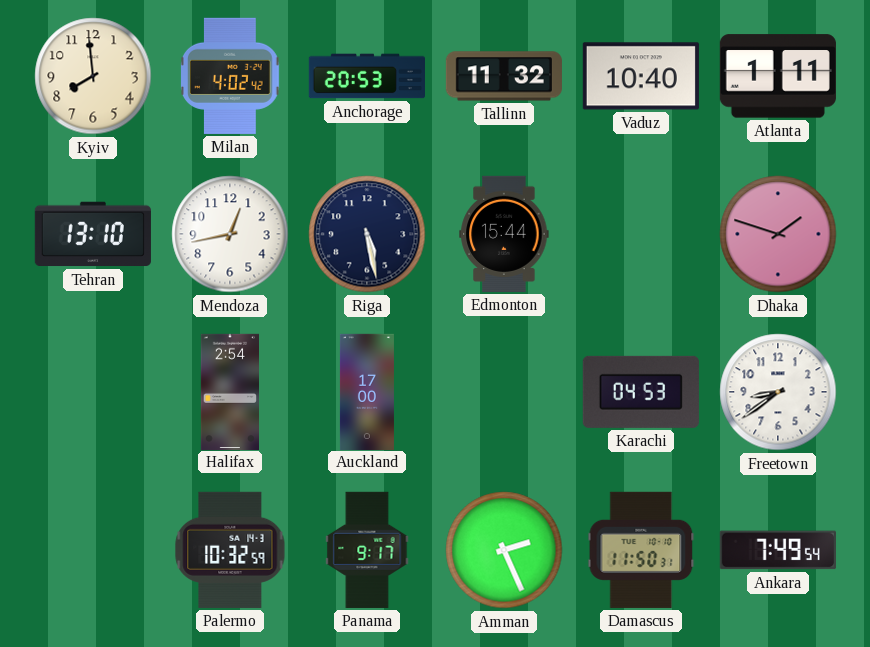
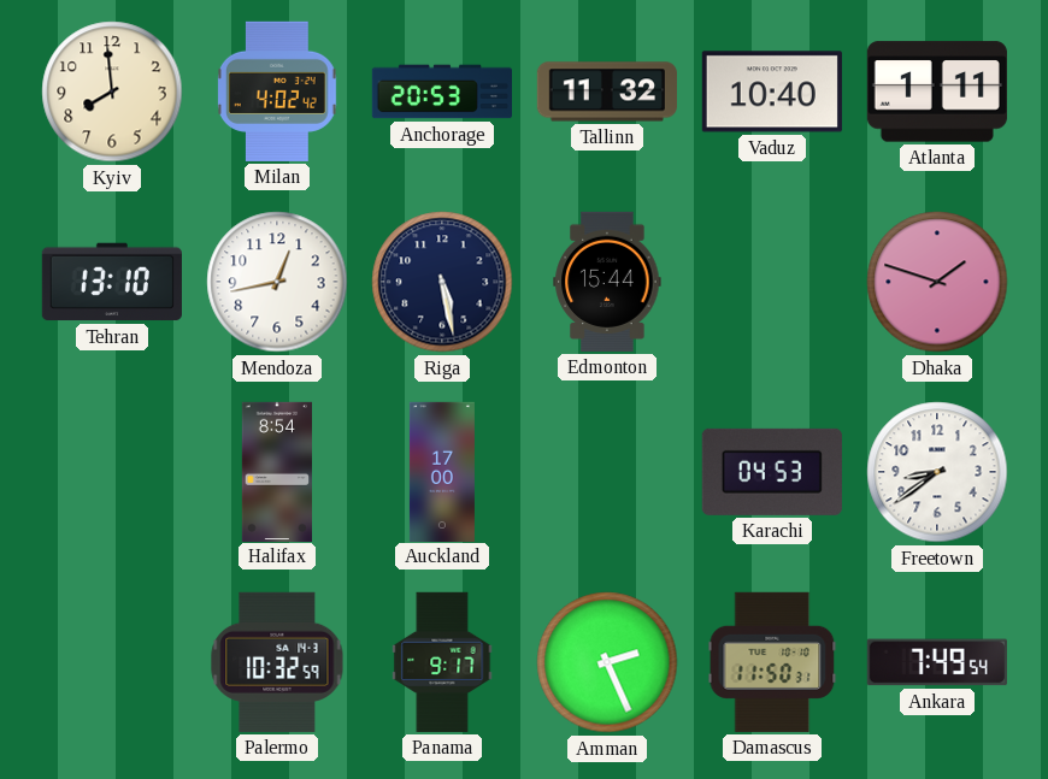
Halifax: 2:54 -> 8:54 (276, 471)
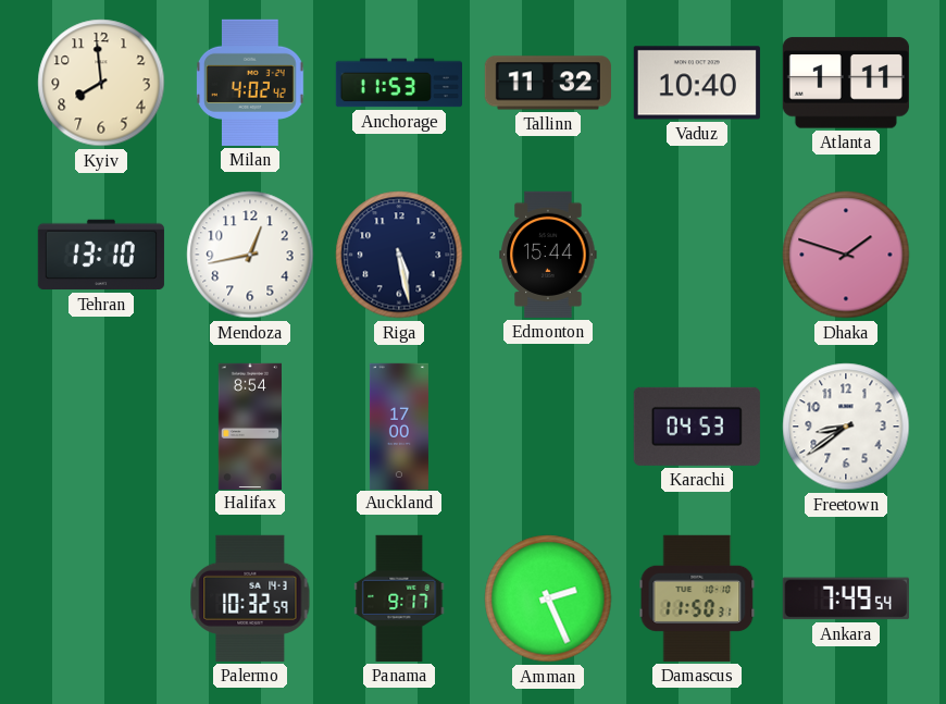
Anchorage: 20:53 -> 11:53 (398, 83)
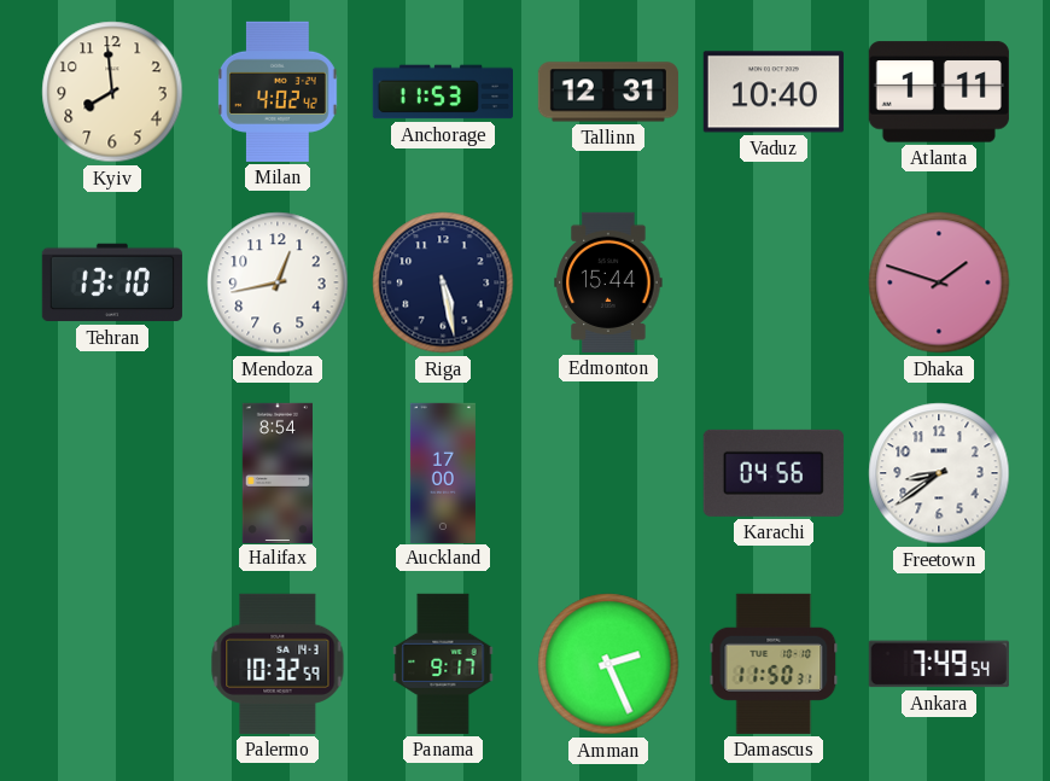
Tallinn: 11:32 -> 12:31 (608, 92)
Karachi: 04:53 -> 04:56 (774, 473)
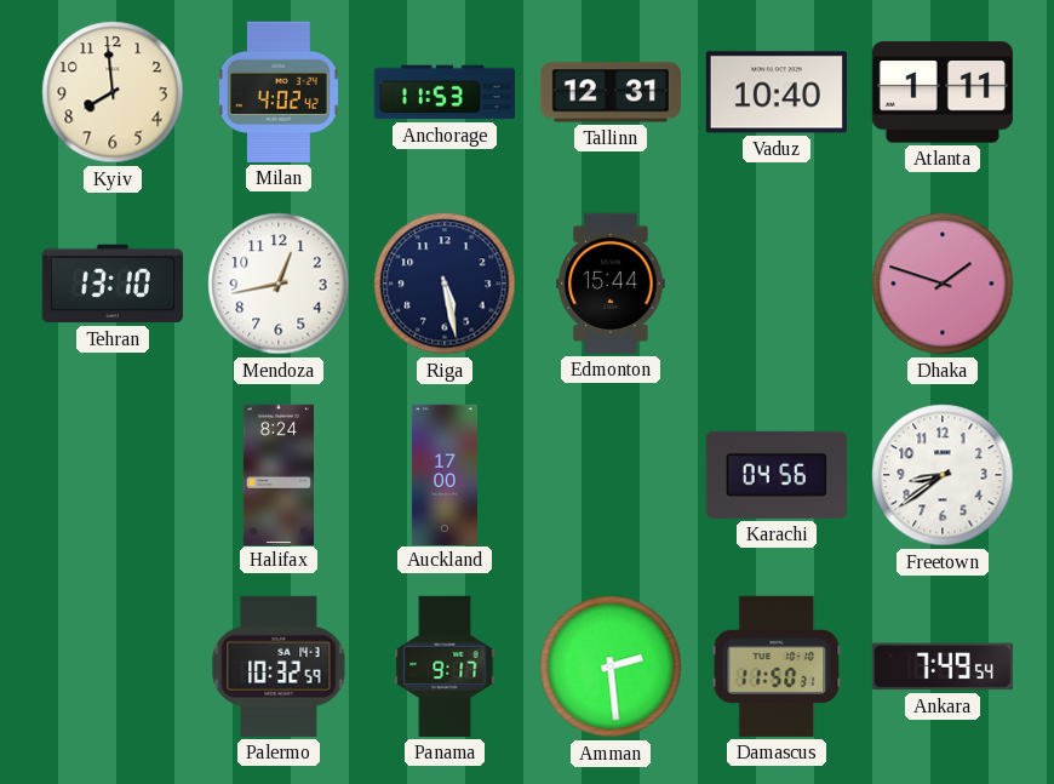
Halifax: 8:54 -> 8:24 (277, 474)
Amman: 2:26 -> 2:29 (611, 666)
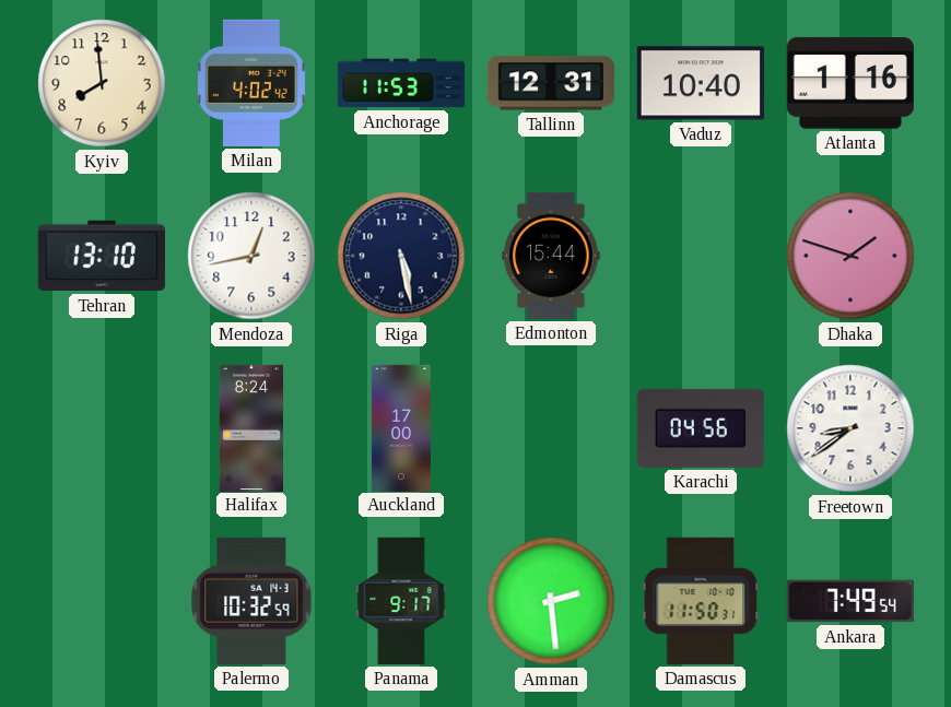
Atlanta: 1:11 -> 1:16 (850, 83)
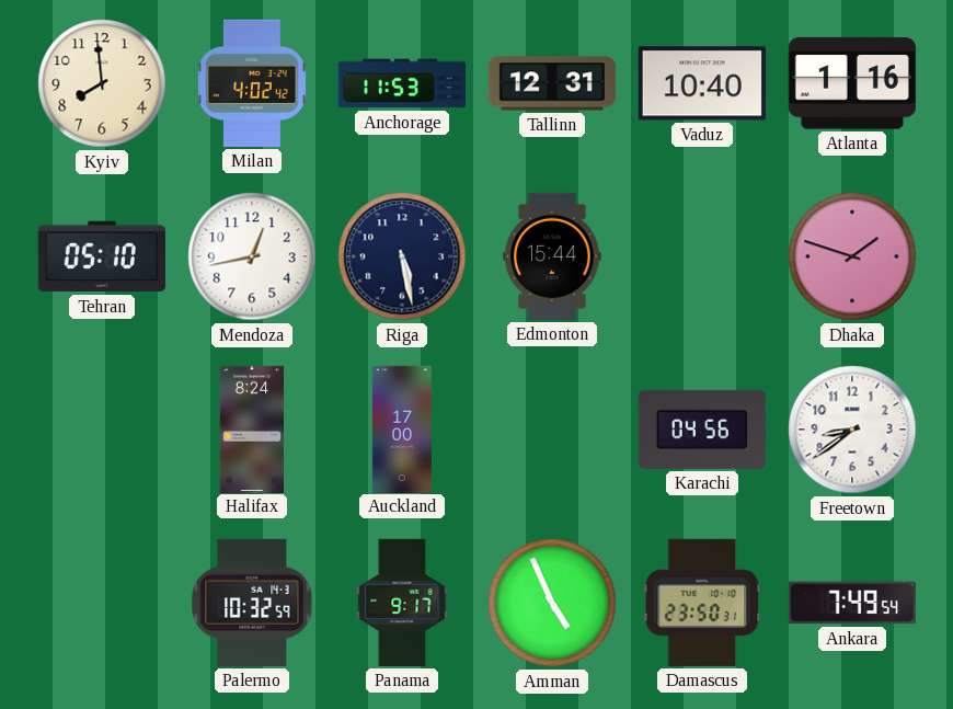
Tehran: 13:10 -> 05:10 (102, 256)
Amman: 2:29 -> 4:56 (552, 603)
Damascus: 11:50 -> 23:50 (702, 603)
